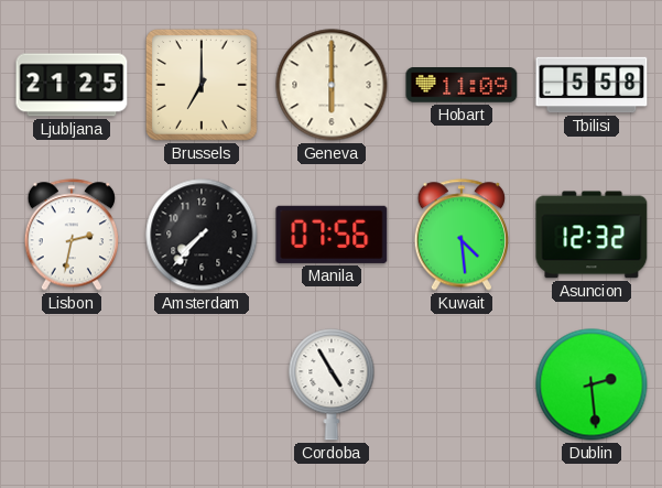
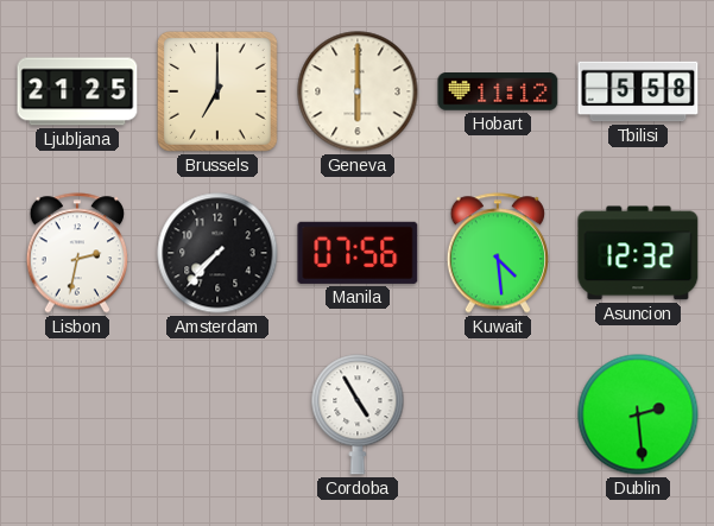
Hobart: 11:09 -> 11:12 (498, 91)
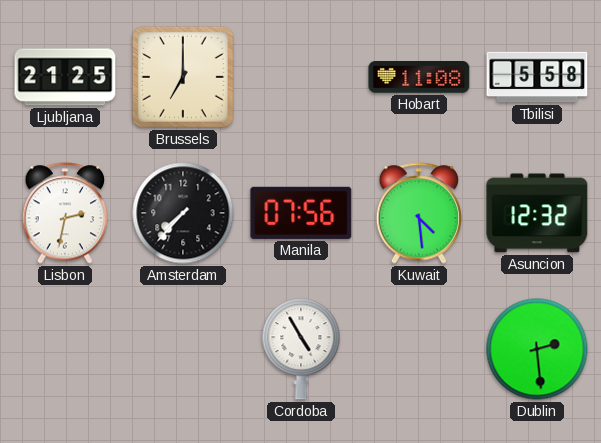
Geneva: 6:00 -> none (358, 91)
Hobart: 11:12 -> 11:08 (419, 77)
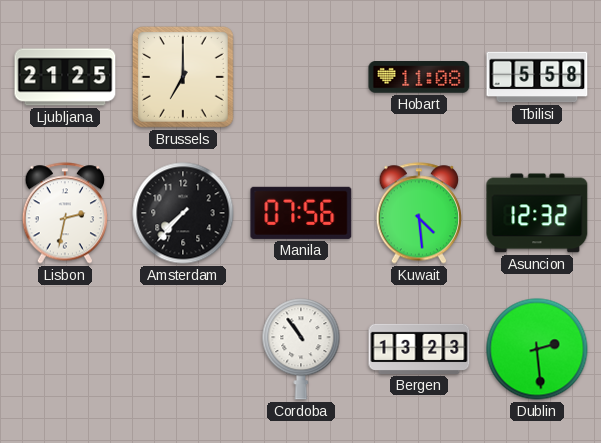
Cordoba: 4:55 -> 10:54 (301, 349)
Bergen: none -> 13:23 (419, 349)
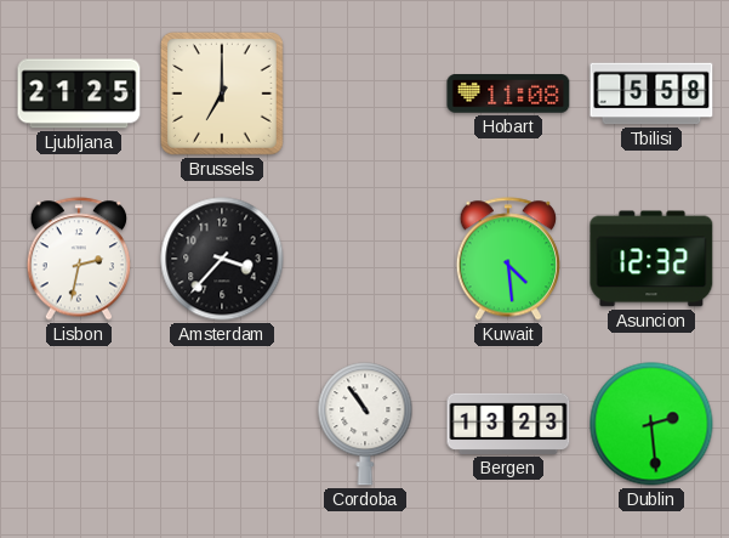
Amsterdam: 7:37 -> 3:37 (222, 259)
Manila: 07:56 -> none (301, 213)
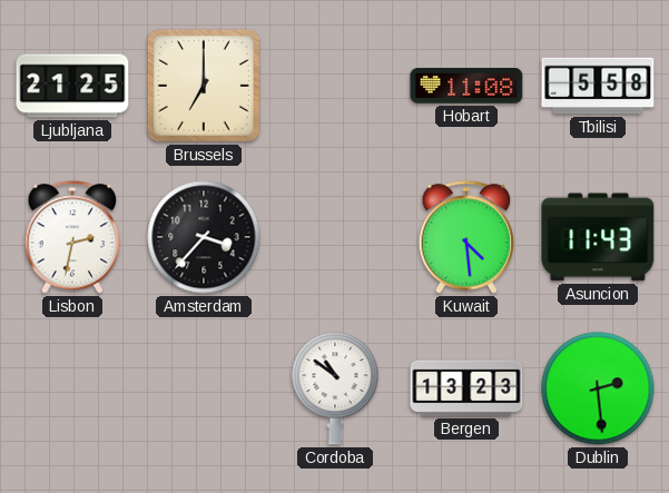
Asuncion: 12:32 -> 11:43 (598, 237)
Cordoba: 10:54 -> 10:51 (335, 388)
